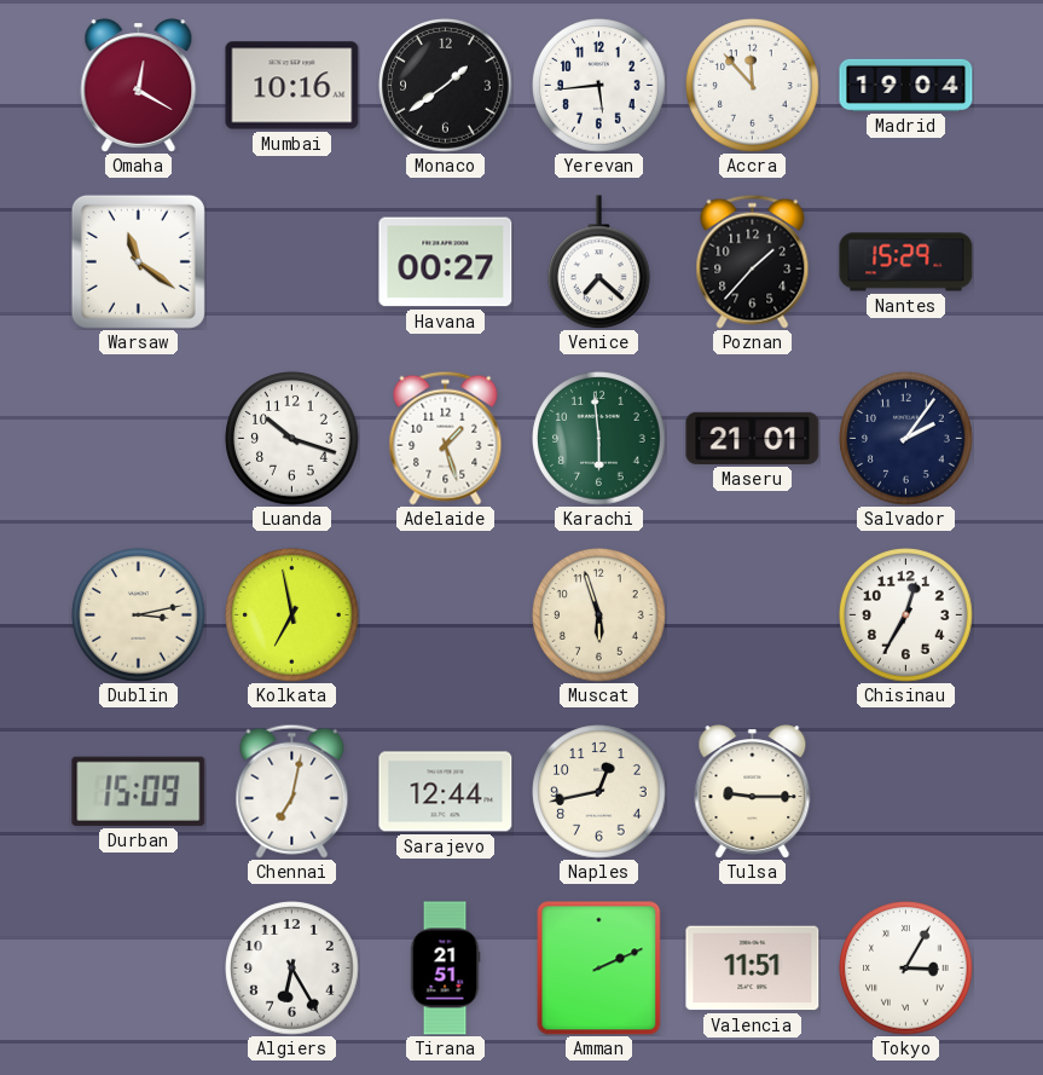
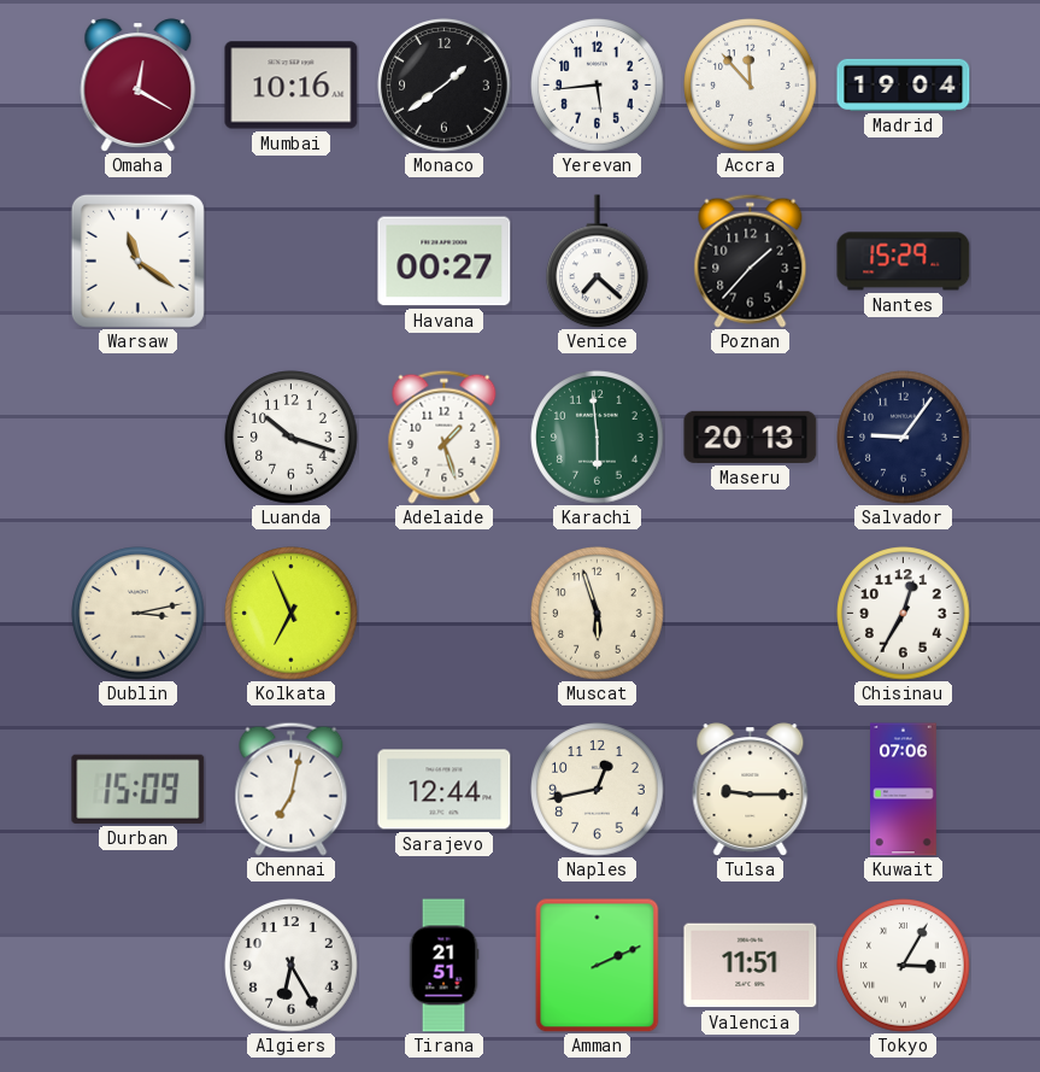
Maseru: 21:01 -> 20:13 (751, 437)
Salvador: 2:06 -> 9:06 (904, 438)
Kolkata: 6:58 -> 6:56 (292, 614)
Kuwait: none -> 07:06 (904, 790)
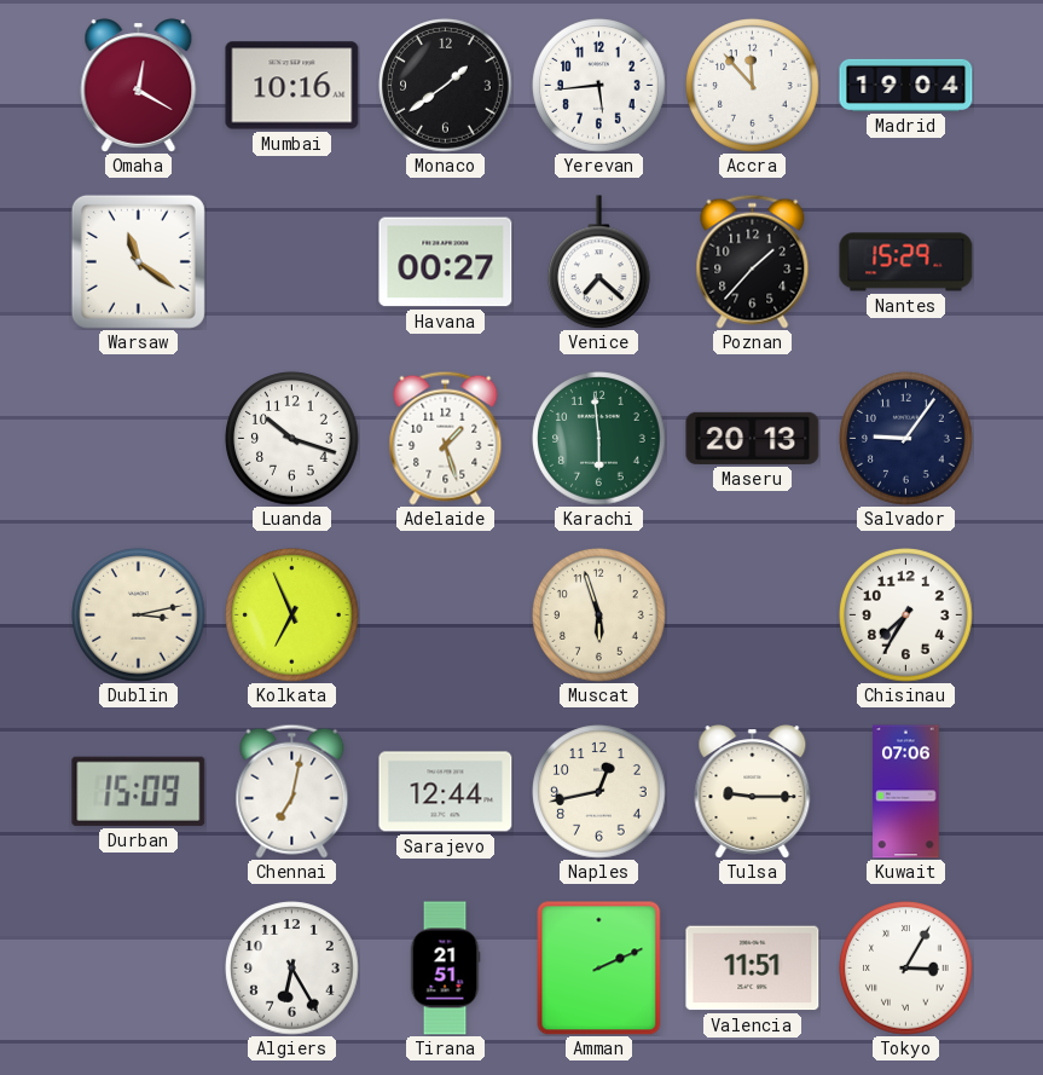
Chisinau: 12:35 -> 7:35 (906, 615)
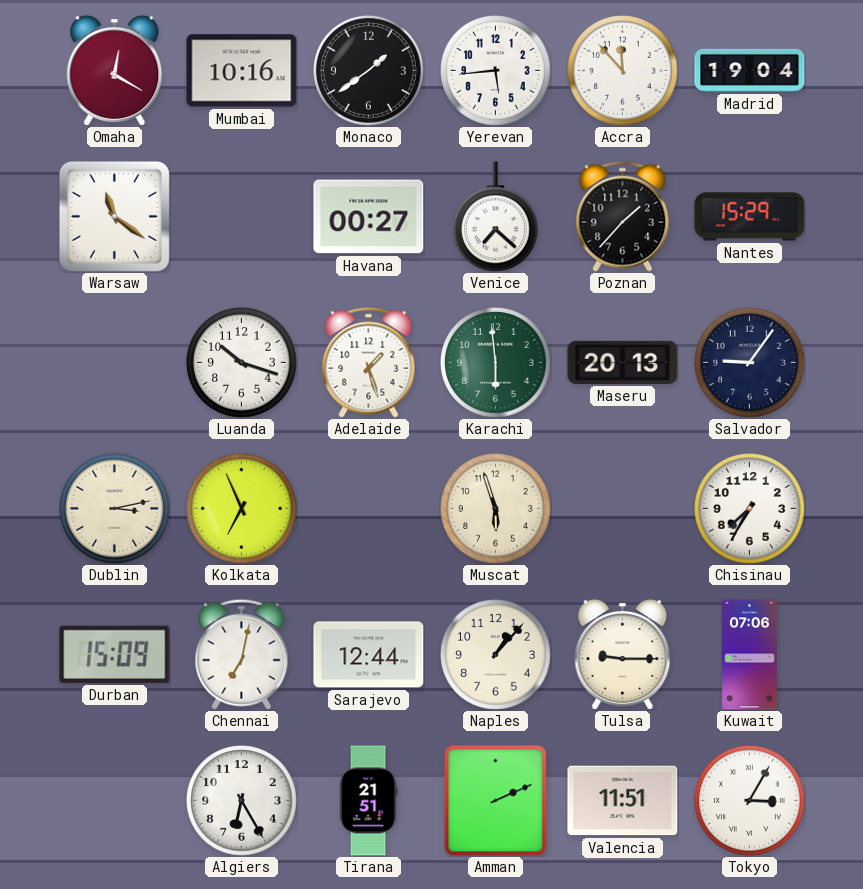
Naples: 12:43 -> 1:07 (496, 655)
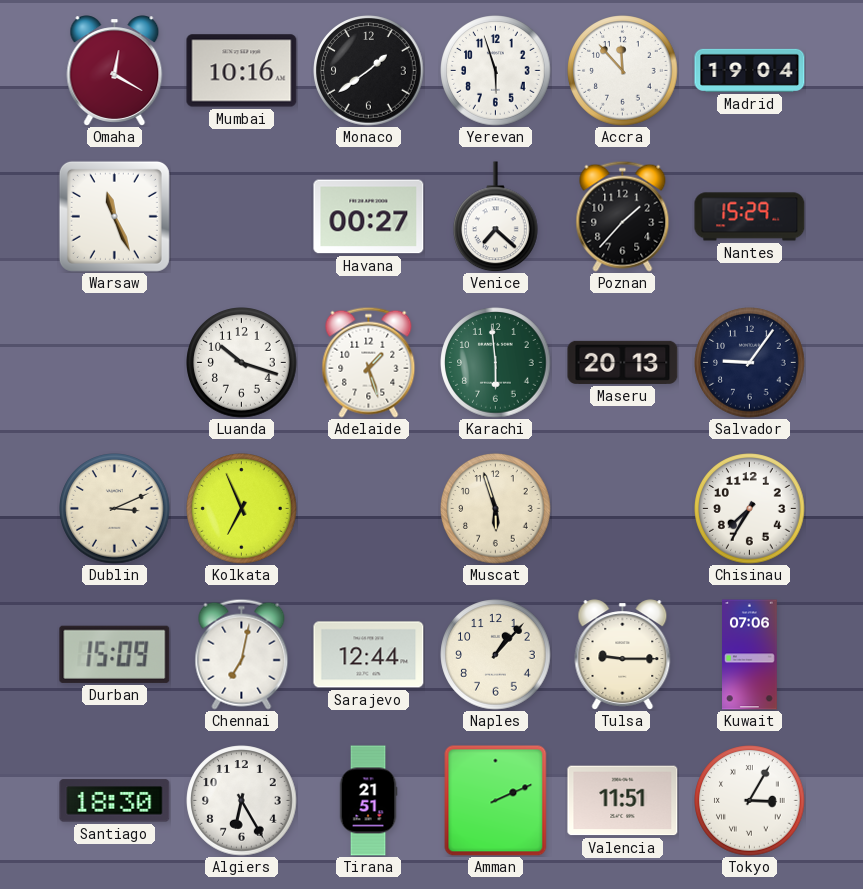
Yerevan: 5:44 -> 5:57 (496, 71)
Warsaw: 11:21 -> 11:26 (114, 216)
Dublin: 3:13 -> 3:11 (115, 509)
Santiago: none -> 18:30 (115, 801)
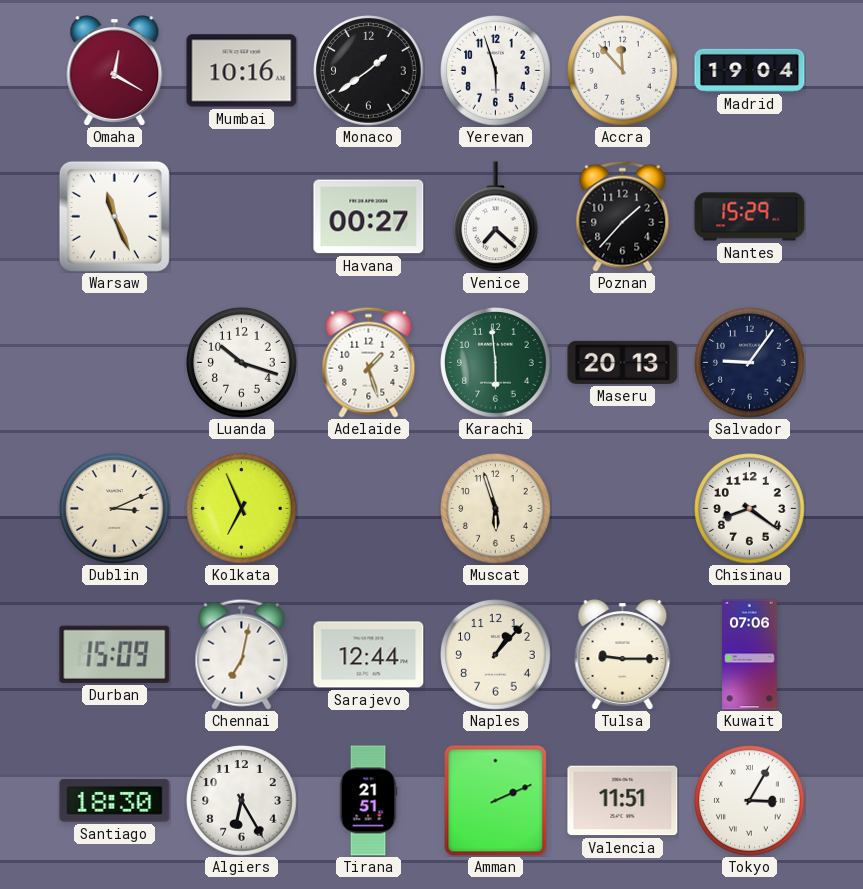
Chisinau: 7:35 -> 8:21 (750, 509)
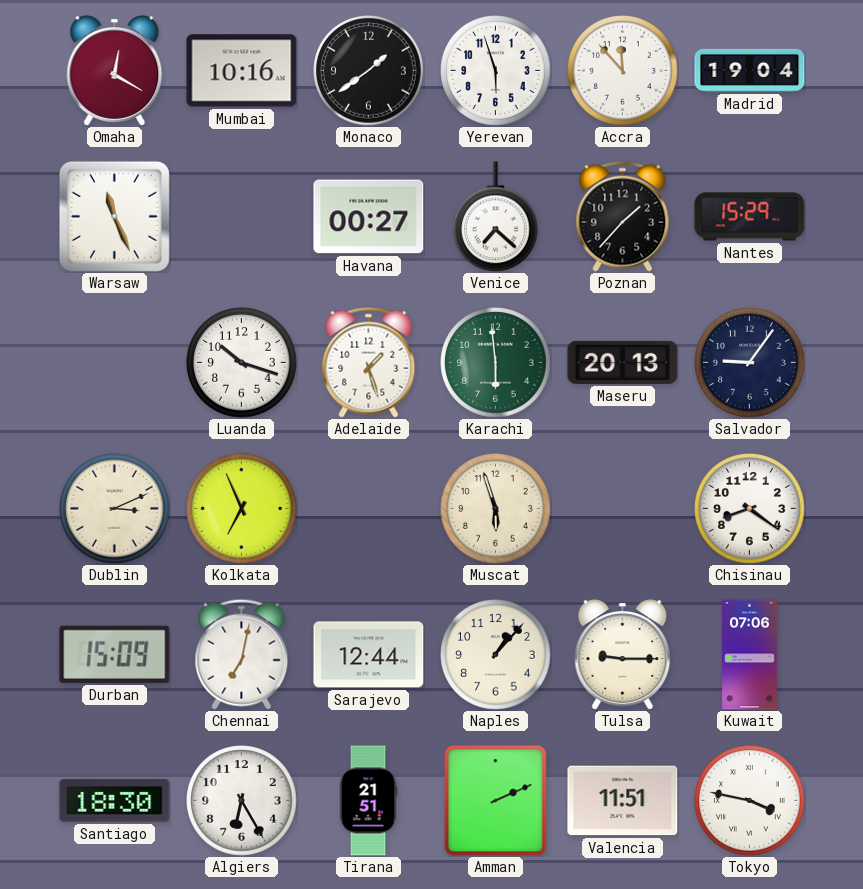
Tokyo: 3:05 -> 3:47 (750, 801)
